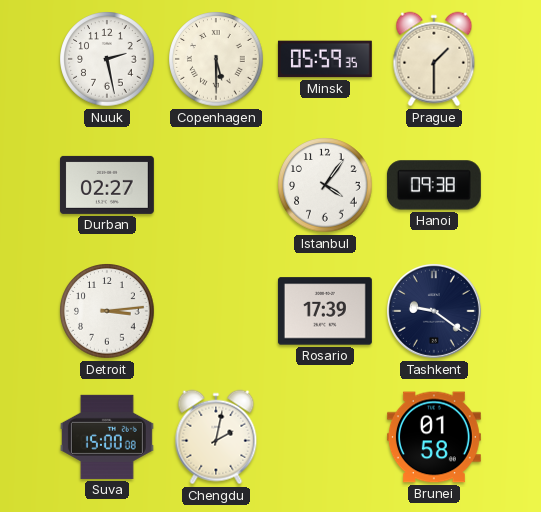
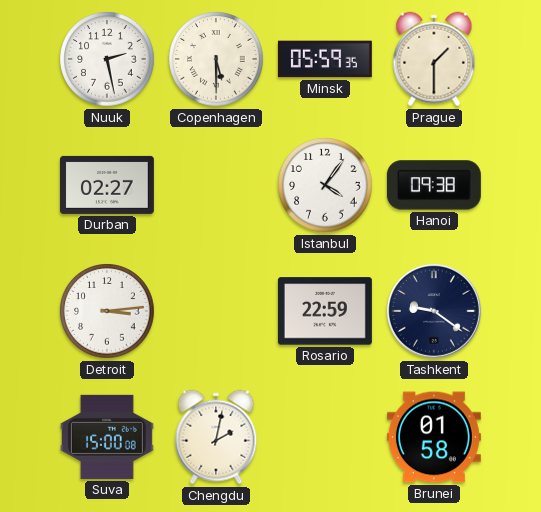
Rosario: 17:39 -> 22:59 (325, 311)
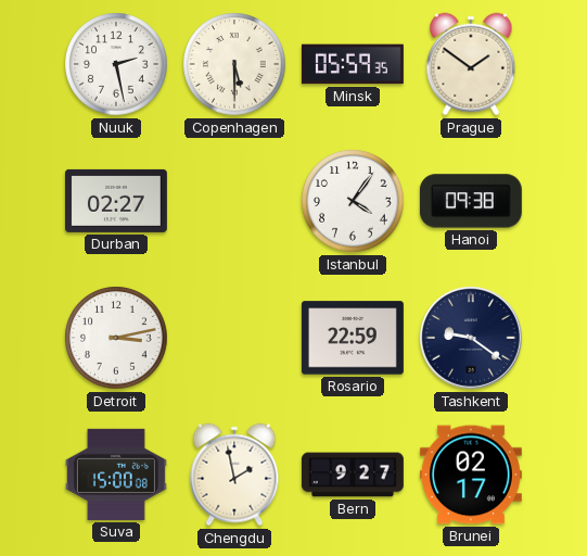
Prague: 1:30 -> 1:51 (471, 64)
Detroit: 3:14 -> 3:13 (116, 338)
Chengdu: 2:02 -> 1:58 (234, 475)
Bern: none -> 9:27 (353, 475)
Brunei: 01:58 -> 02:17 (471, 475)
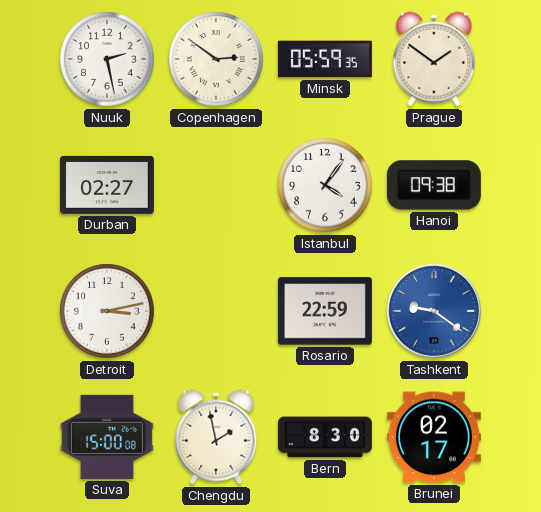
Copenhagen: 5:30 -> 2:51 (216, 59)
Tashkent dial: navy -> blue (434, 311)
Bern: 9:27 -> 8:30 (325, 437)
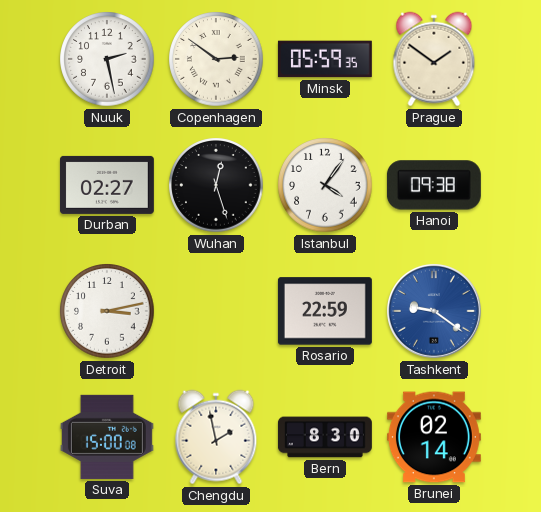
Wuhan: none -> 12:27 (216, 185)
Brunei: 02:17 -> 02:14 (434, 437)
